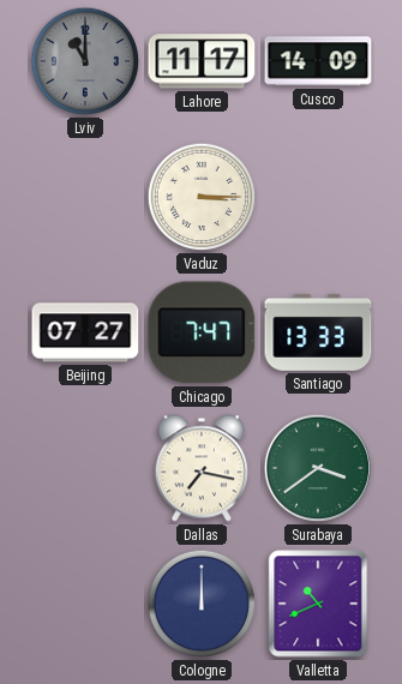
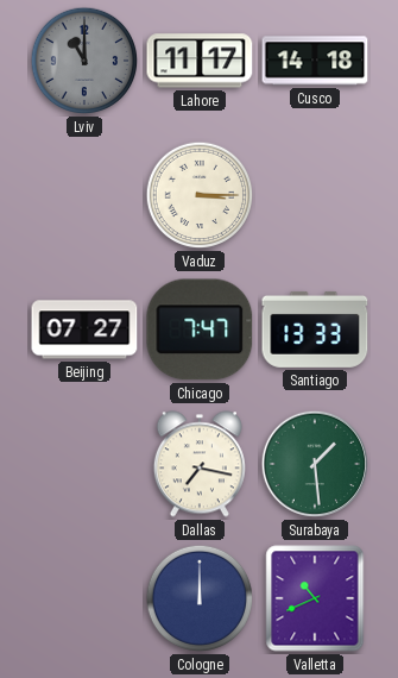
Cusco: 14:09 -> 14:18 (315, 61)
Surabaya: 3:39 -> 1:29 (315, 464)
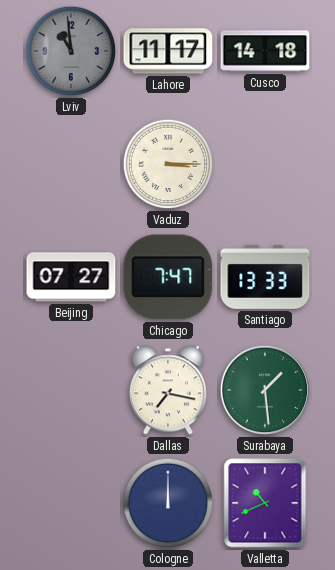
Lviv: 11:00 -> 10:59 (71, 51)
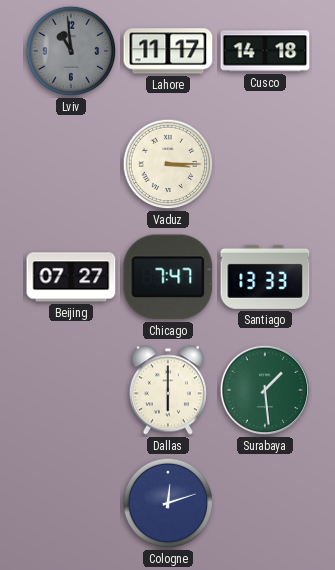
Dallas: 7:17 -> 6:00 (168, 390)
Cologne: 12:00 -> 12:12 (168, 503)
Valletta: 10:41 -> none (265, 503)
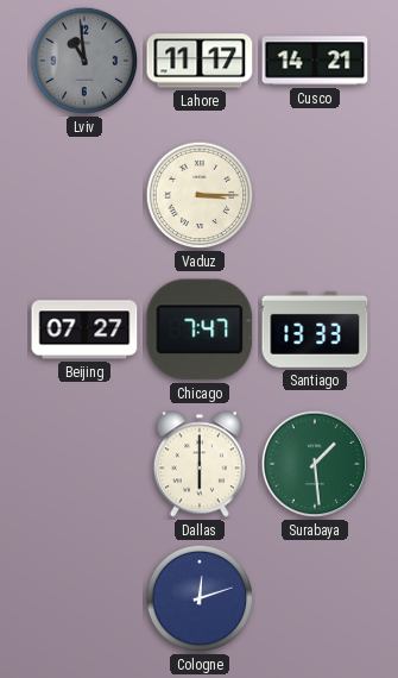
Cusco: 14:18 -> 14:21 (315, 61)
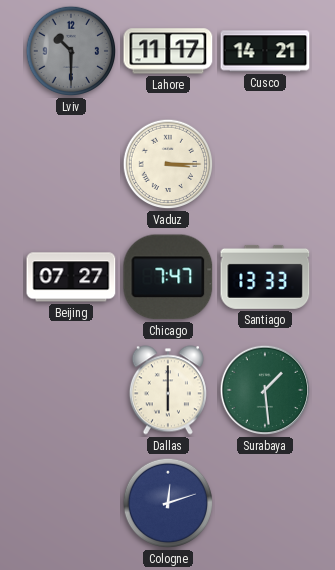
Lviv: 10:59 -> 10:30 (71, 51)
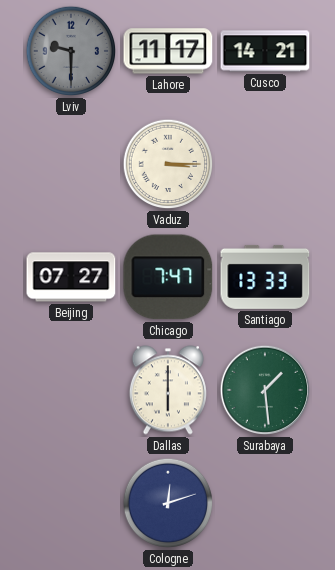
Lviv: 10:30 -> 9:30 (71, 51)
